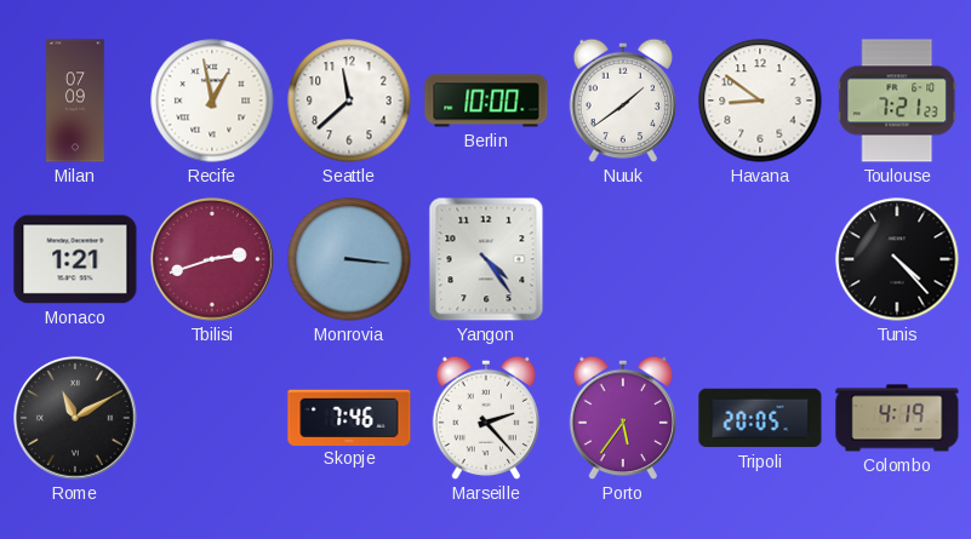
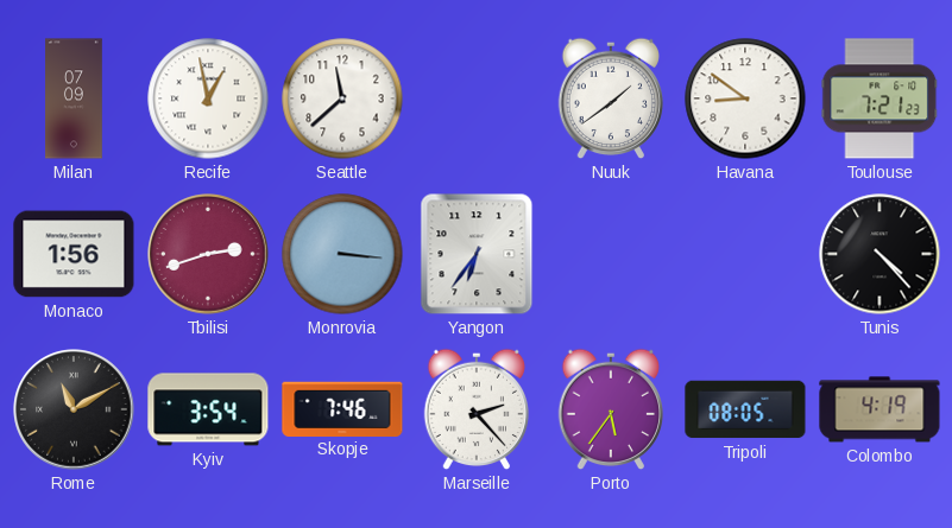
Berlin: 10:00 -> none (486, 101)
Monaco: 1:21 -> 1:56 (74, 254)
Yangon: 4:24 -> 6:36 (477, 254)
Kyiv: none -> 3:54 (208, 409)
Tripoli: 20:05 -> 08:05 (745, 409)
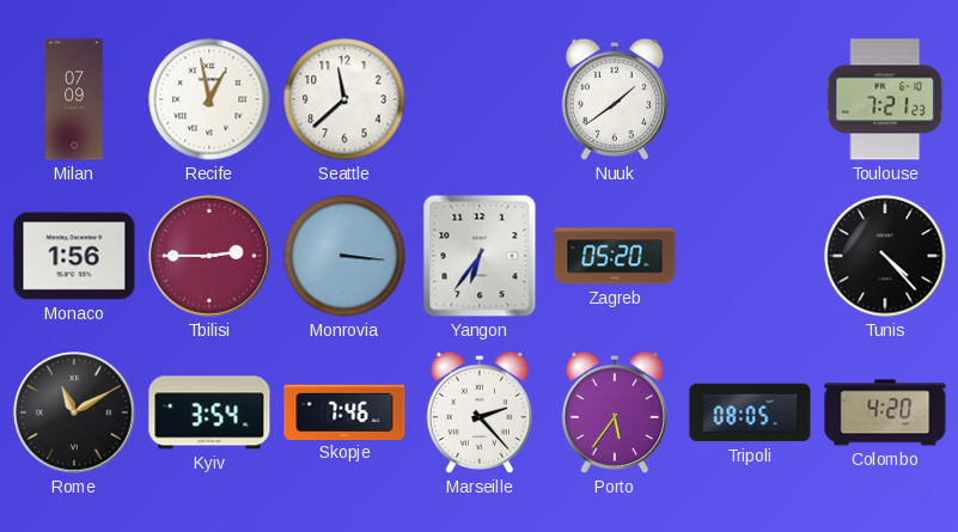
Havana: 8:51 -> none (745, 98)
Tbilisi: 2:42 -> 2:45 (209, 256)
Zagreb: none -> 05:20 (615, 256)
Colombo: 4:19 -> 4:20 (885, 412)
